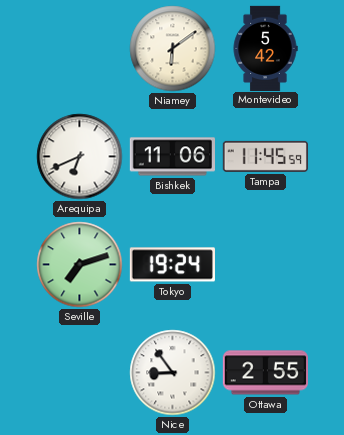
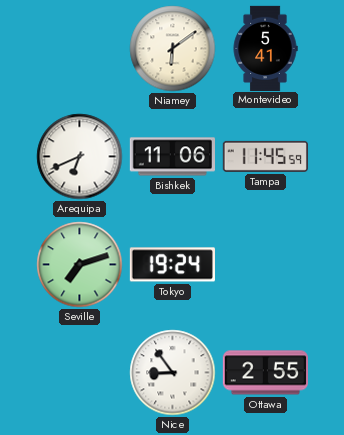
Montevideo: 5:42 -> 5:41 (265, 48)
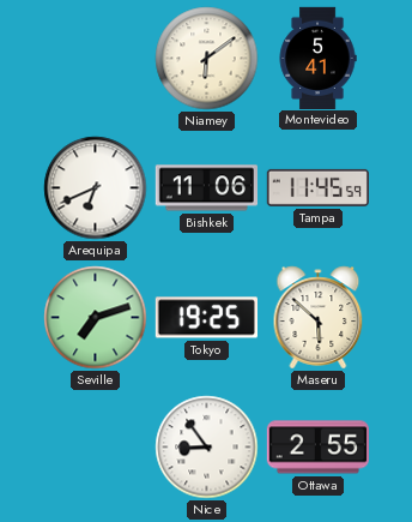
Tokyo: 19:24 -> 19:25 (206, 318)
Maseru: none -> 5:52 (319, 318)
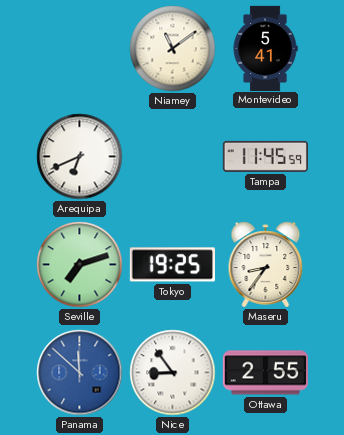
Niamey: 6:09 -> 11:09 (173, 49)
Bishkek: 11:06 -> none (206, 188)
Maseru: 5:52 -> 8:36 (266, 265)
Panama: none -> 11:52 (80, 373)
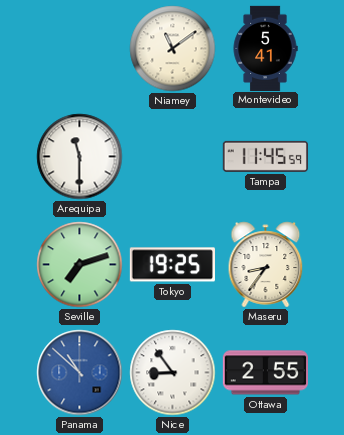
Arequipa: 6:41 -> 11:30 (80, 157)
Panama: 11:52 -> 10:52 (80, 373)
